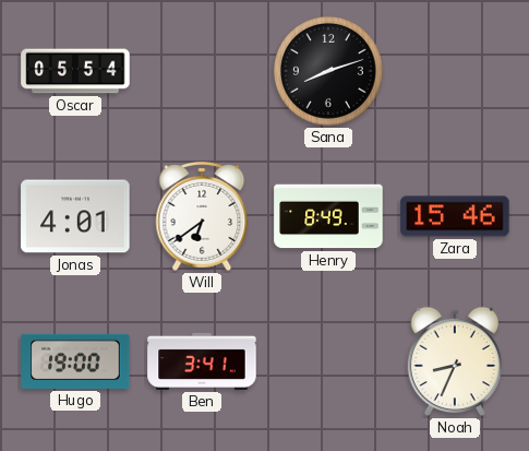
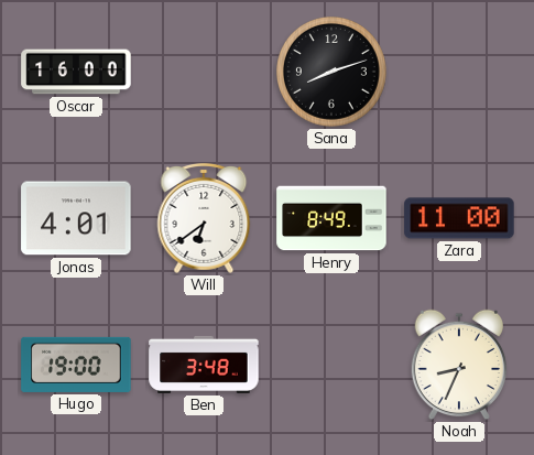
Oscar: 05:54 -> 16:00 (76, 72)
Zara: 15:46 -> 11:00 (459, 218)
Ben: 3:41 -> 3:48 (204, 365)
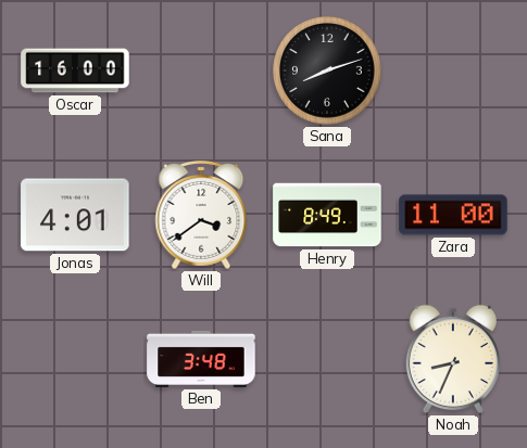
Will: 6:39 -> 3:39 (201, 215)
Hugo: 19:00 -> none (76, 365)
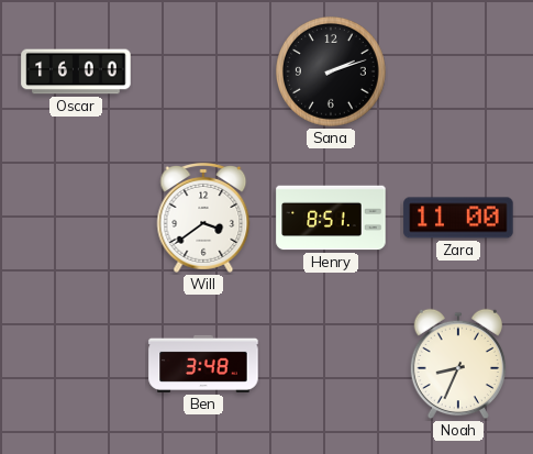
Sana: 8:12 -> 2:12 (332, 73)
Jonas: 4:01 -> none (75, 215)
Henry: 8:49 -> 8:51 (331, 218)
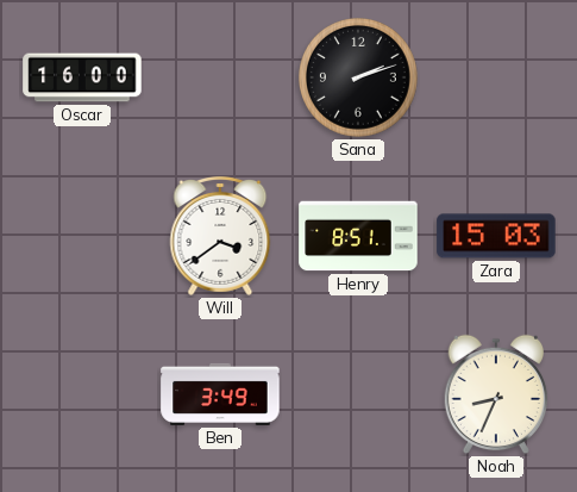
Zara: 11:00 -> 15:03 (496, 236)
Ben: 3:48 -> 3:49 (220, 394)
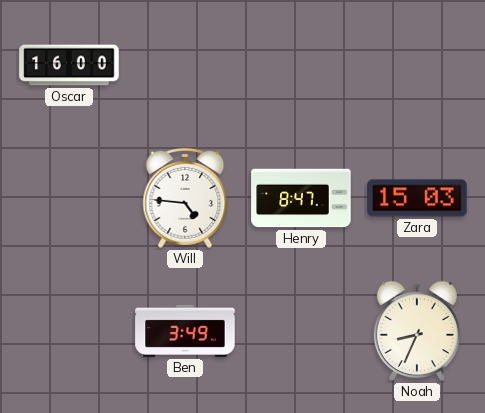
Sana: 2:12 -> none (359, 79)
Will: 3:39 -> 4:46 (185, 198)
Henry: 8:51 -> 8:47 (301, 198)
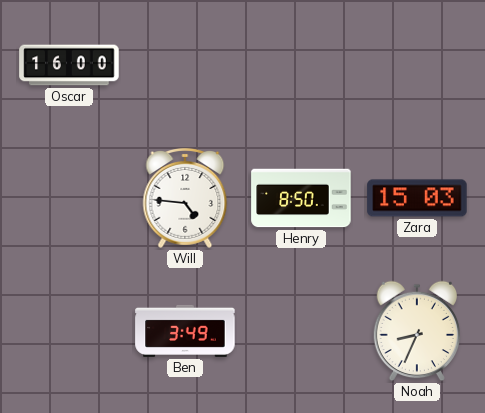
Henry: 8:47 -> 8:50 (301, 198)
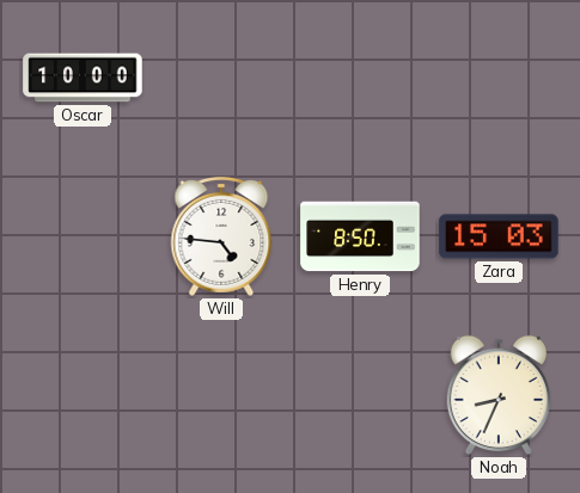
Oscar: 16:00 -> 10:00 (83, 78)
Ben: 3:49 -> none (185, 331)
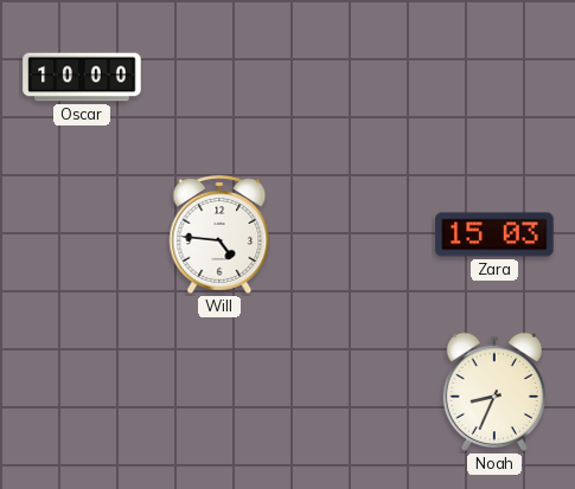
Henry: 8:50 -> none (360, 236)
